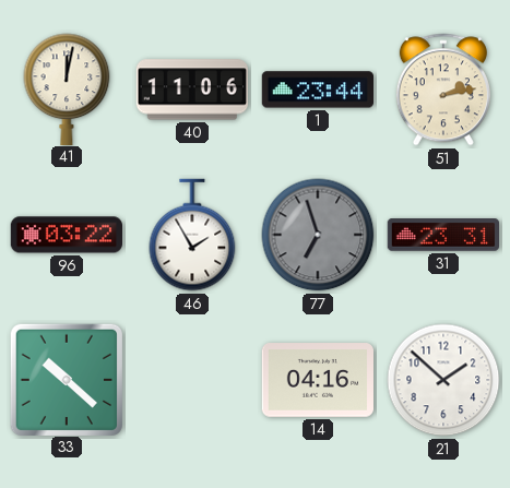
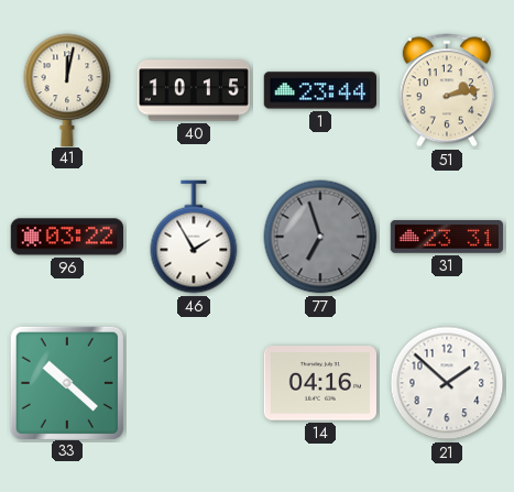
40: 11:06 -> 10:15 (193, 90)
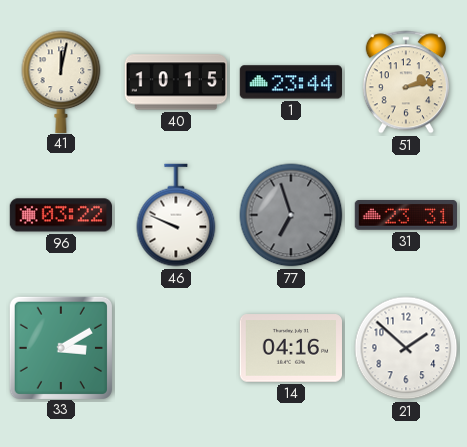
46: 1:55 -> 9:49 (176, 215)
33: 10:22 -> 3:10 (61, 347)
